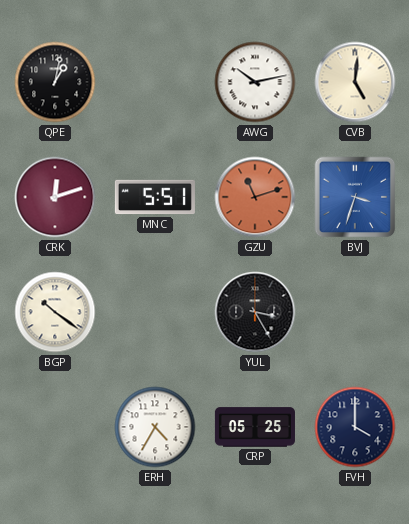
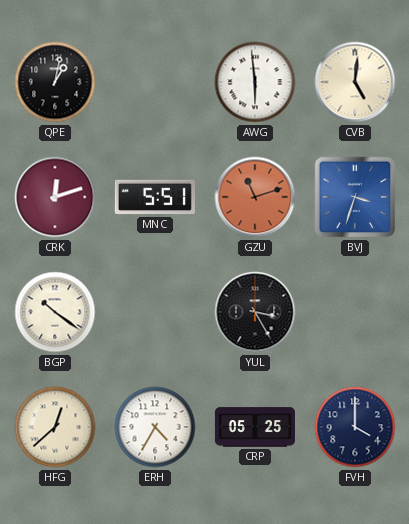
AWG: 10:13 -> 5:59 (255, 82)
HFG: none -> 12:38 (55, 427)
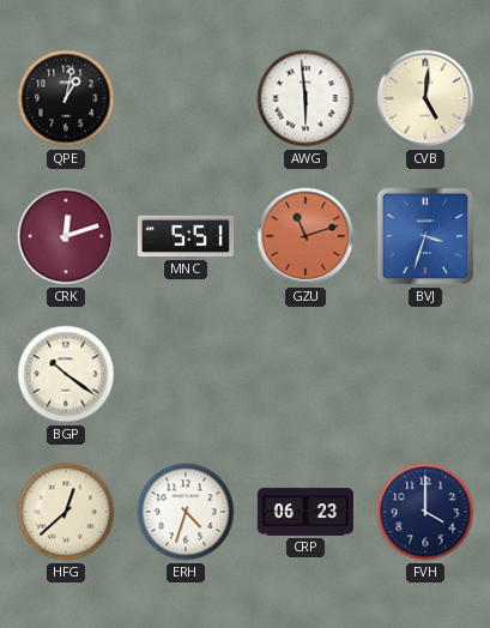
YUL: 3:25 -> none (255, 312)
ERH: 4:35 -> 4:33 (186, 512)
CRP: 05:25 -> 06:23 (306, 512)
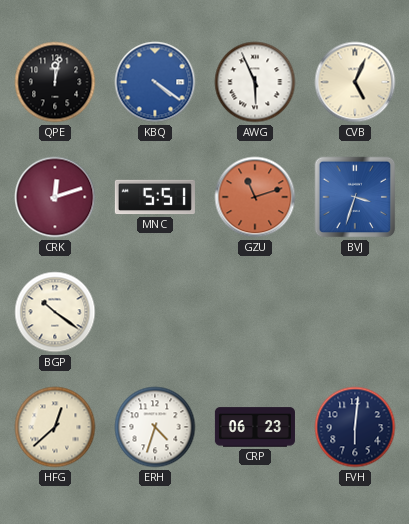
QPE: 1:02 -> 12:02 (55, 82)
KBQ: none -> 4:21 (155, 82)
AWG: 5:59 -> 5:56 (255, 82)
CVB: 5:01 -> 5:04 (355, 82)
FVH: 4:00 -> 6:01 (355, 427)
